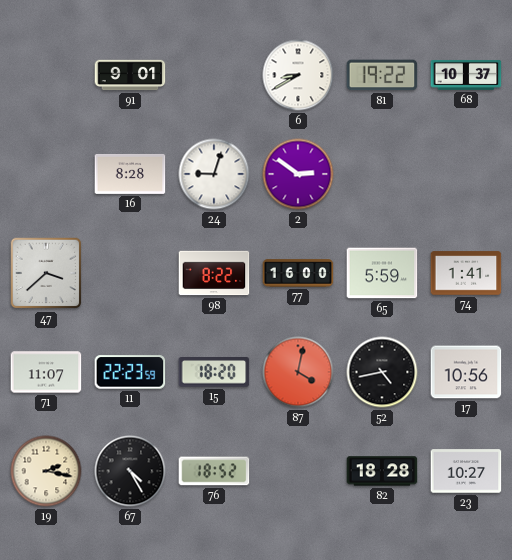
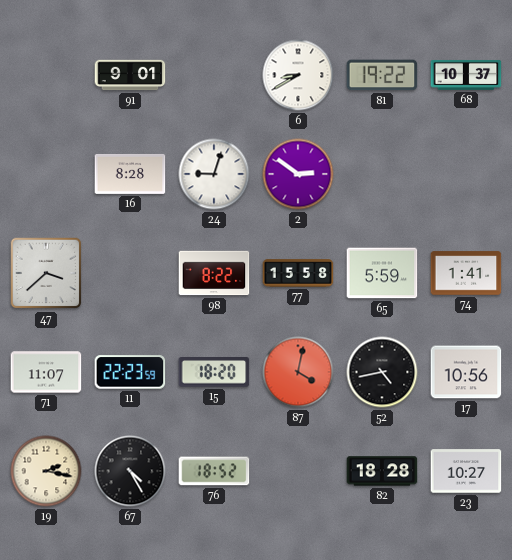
77: 16:00 -> 15:58 (298, 273)
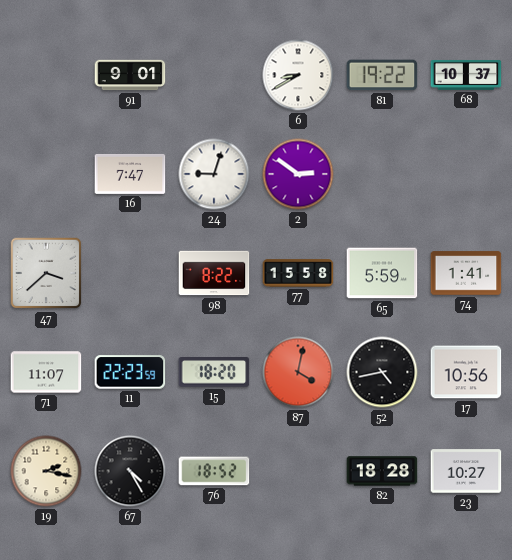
16: 8:28 -> 7:47 (130, 174)
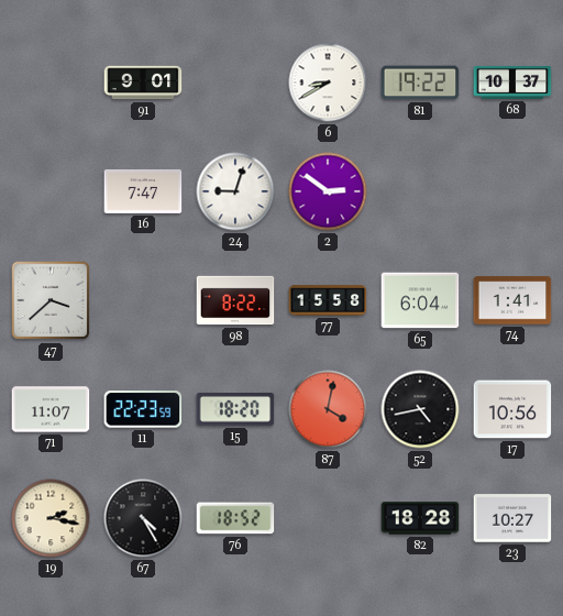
65: 5:59 -> 6:04 (420, 300)
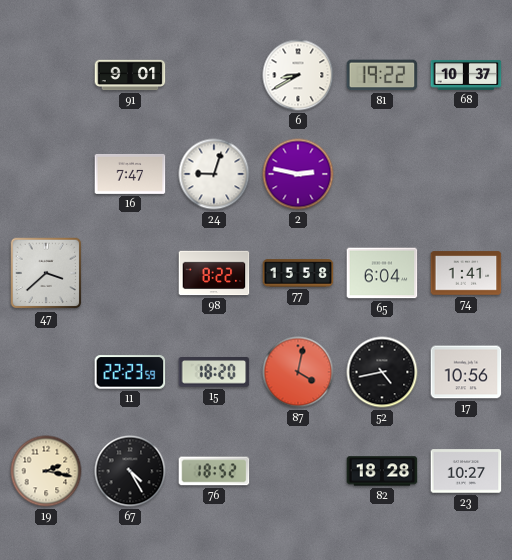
2: 2:51 -> 2:47 (298, 174)
71: 11:07 -> none (51, 409)
